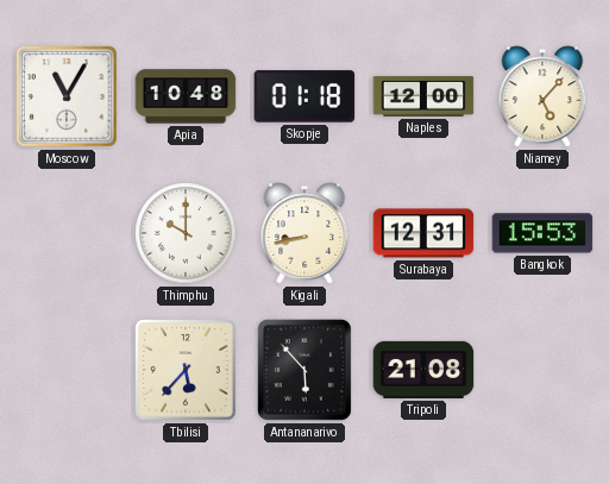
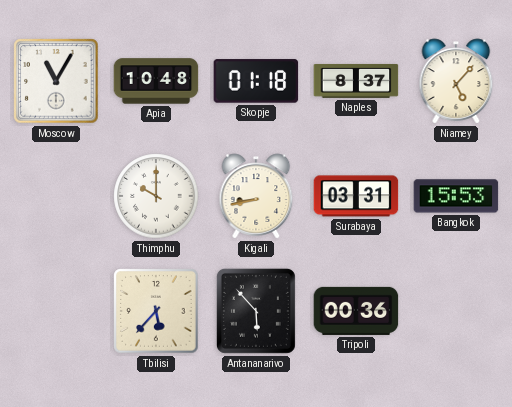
Naples: 12:00 -> 8:37 (356, 81)
Surabaya: 12:31 -> 03:31 (356, 196)
Tripoli: 21:08 -> 00:36 (356, 311)
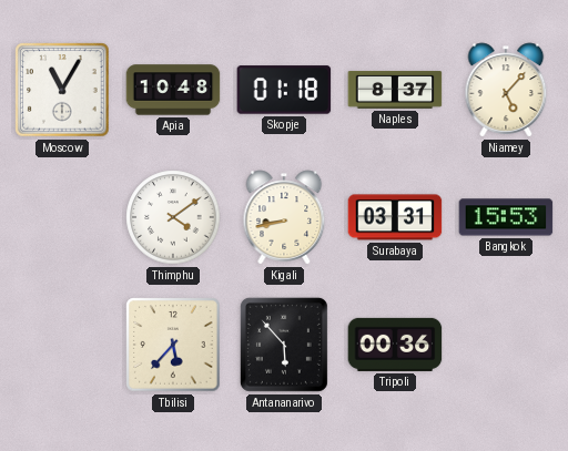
Thimphu: 10:00 -> 4:09 (173, 217)
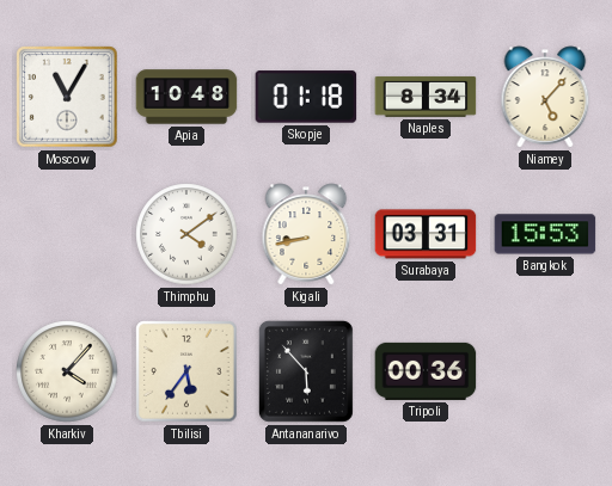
Naples: 8:37 -> 8:34 (426, 97)
Kharkiv: none -> 4:07 (67, 371)
Tbilisi: 5:37 -> 5:36 (186, 371)
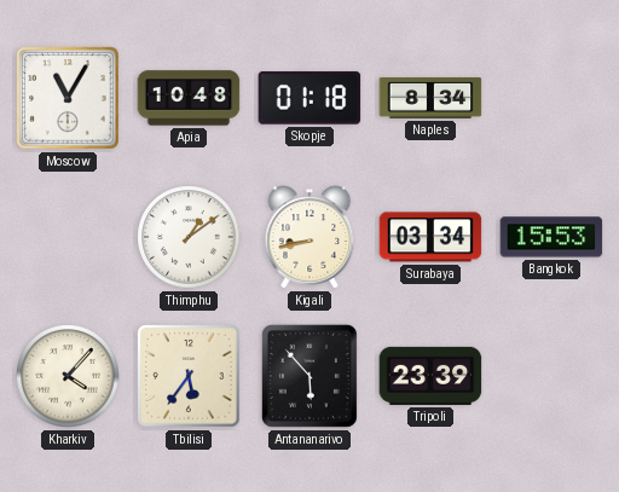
Niamey: 5:07 -> none (545, 97)
Thimphu: 4:09 -> 1:09 (189, 237)
Surabaya: 03:31 -> 03:34 (430, 237)
Tripoli: 00:36 -> 23:39 (430, 376)
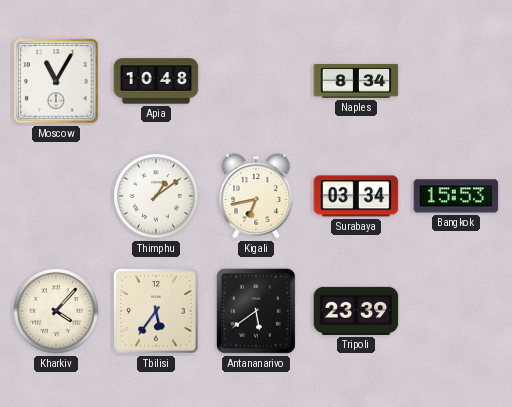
Skopje: 01:18 -> none (309, 98)
Kigali: 8:43 -> 6:43 (256, 196)
Antananarivo: 5:53 -> 5:39 (256, 311)
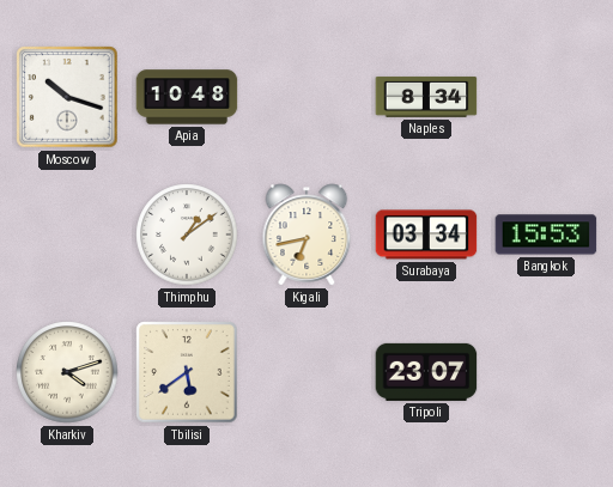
Moscow: 11:05 -> 10:18 (67, 97)
Kharkiv: 4:07 -> 4:12 (67, 372)
Tbilisi: 5:36 -> 5:39 (187, 372)
Antananarivo: 5:39 -> none (256, 311)
Tripoli: 23:39 -> 23:07 (426, 372)
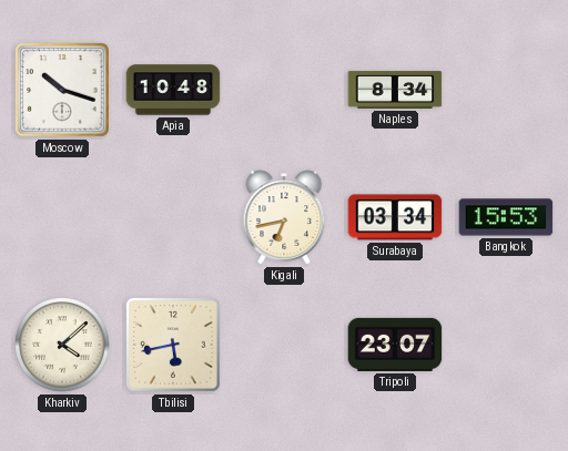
Thimphu: 1:09 -> none (187, 235)
Kharkiv: 4:12 -> 4:08 (62, 345)
Tbilisi: 5:39 -> 5:43 (173, 345)
